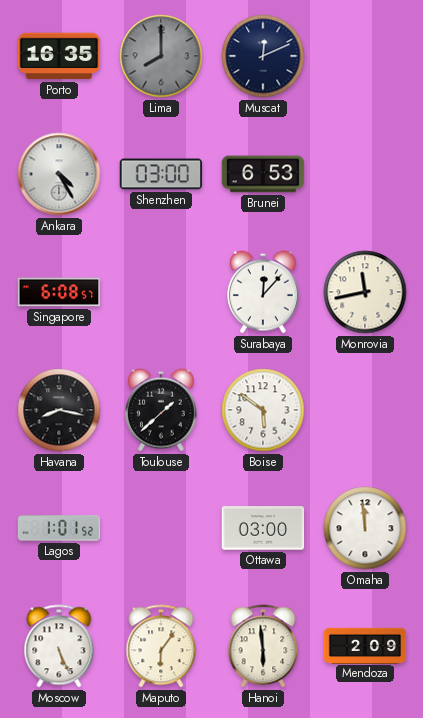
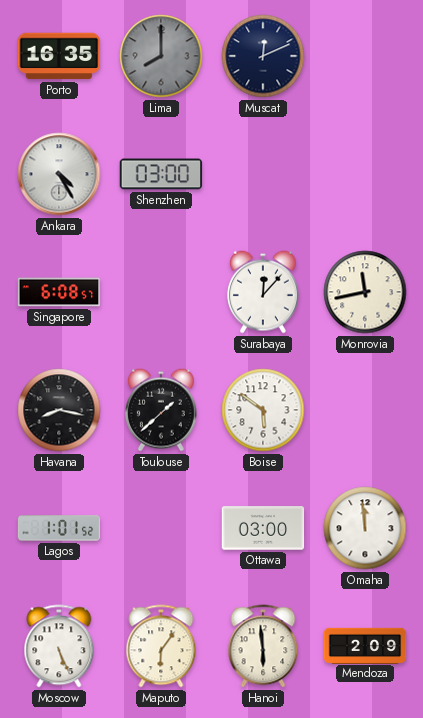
Brunei: 6:53 -> none (263, 174)
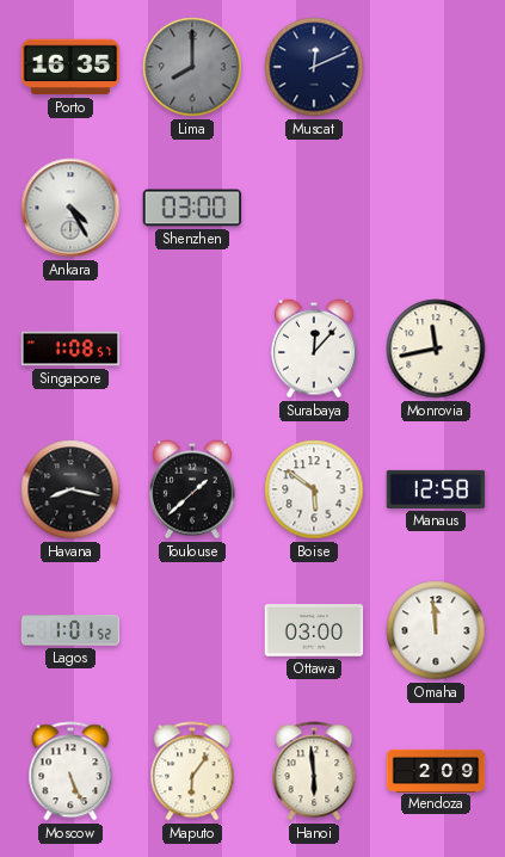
Singapore: 6:08 -> 1:08 (70, 349)
Manaus: none -> 12:58 (436, 489)
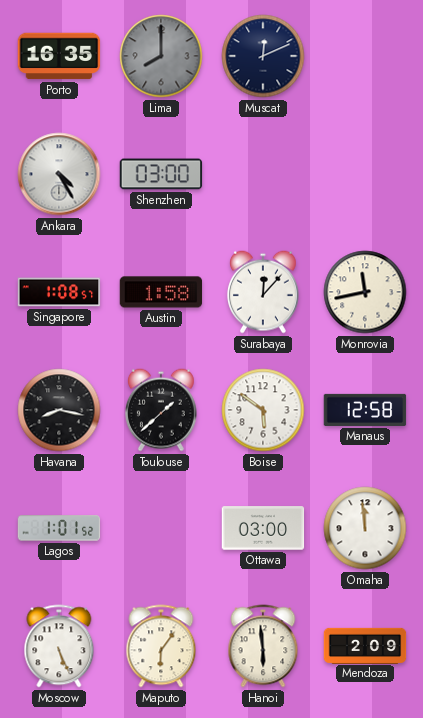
Austin: none -> 1:58 (161, 292)
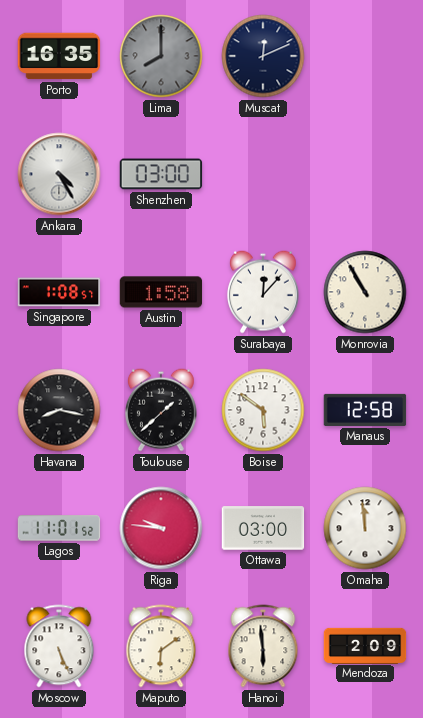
Monrovia: 11:43 -> 10:55 (365, 292)
Lagos: 1:01 -> 11:01 (59, 528)
Riga: none -> 9:46 (161, 528)
Maputo: 6:06 -> 6:09 (161, 646)
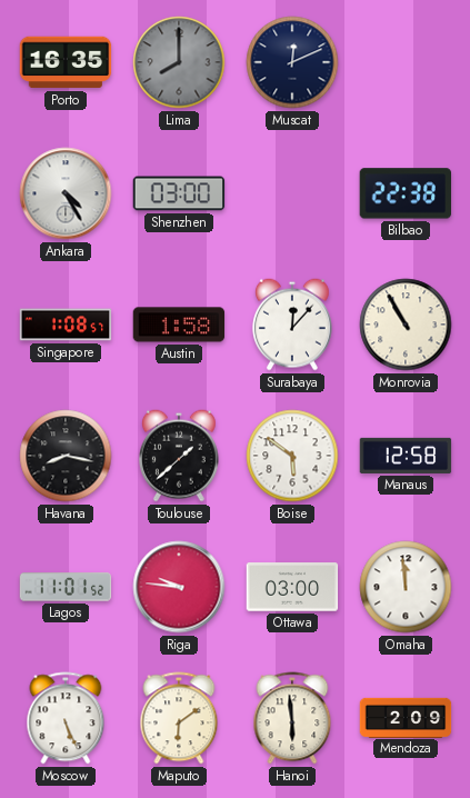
Bilbao: none -> 22:38 (404, 193)
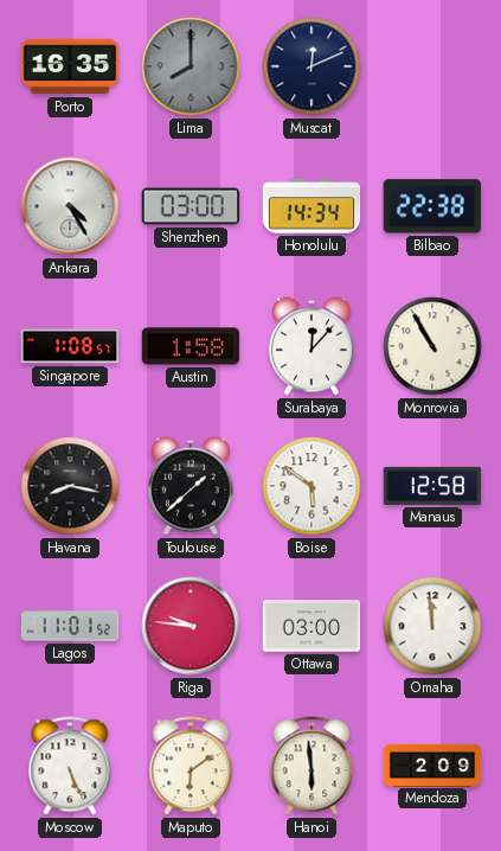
Honolulu: none -> 14:34 (311, 206)
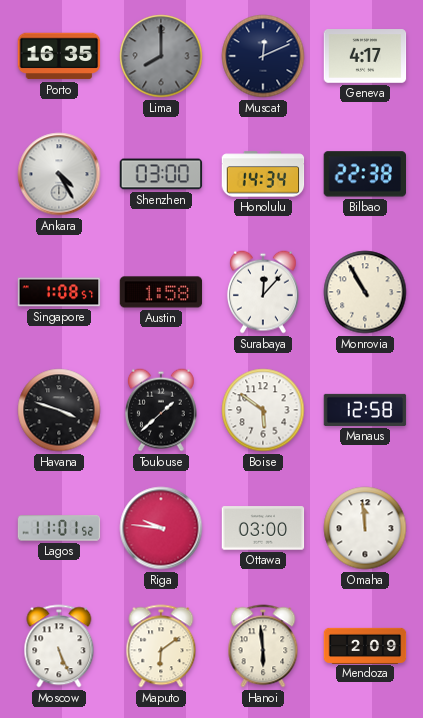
Geneva: none -> 4:17 (365, 56)
Havana: 8:17 -> 3:48 (59, 410)
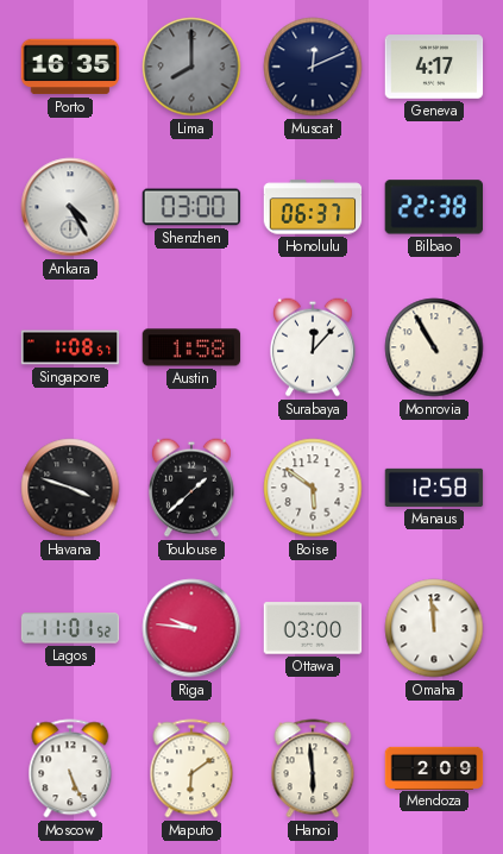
Honolulu: 14:34 -> 06:37 (313, 207)
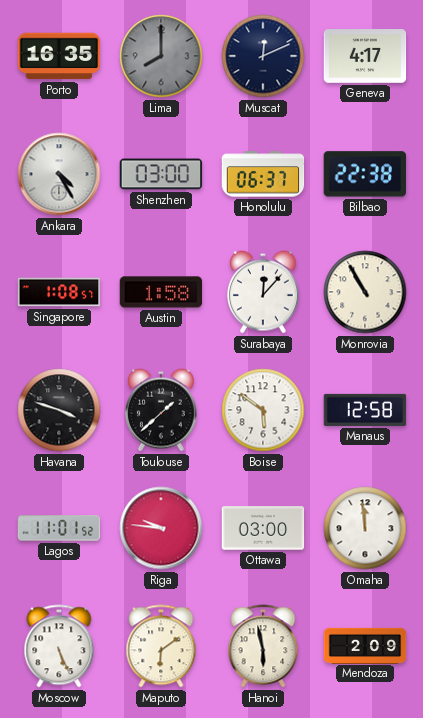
Hanoi: 5:59 -> 5:58 (263, 646)
